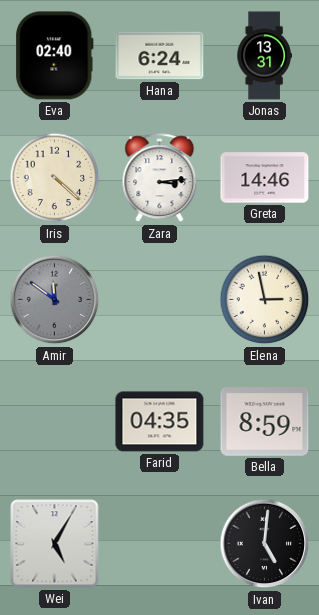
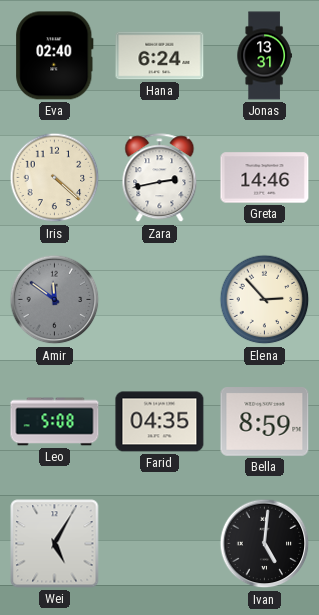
Zara: 3:14 -> 2:43 (160, 178)
Elena: 2:58 -> 2:53 (265, 300)
Leo: none -> 5:08 (55, 422)
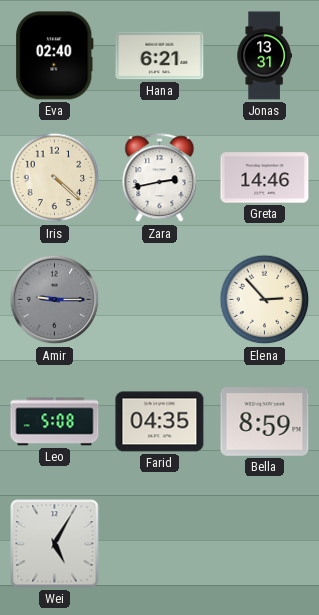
Hana: 6:24 -> 6:21 (160, 56)
Amir: 11:51 -> 9:15 (55, 300)
Ivan: 5:01 -> none (265, 544)
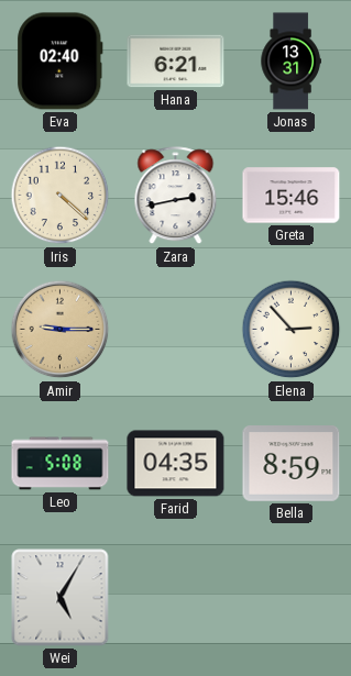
Greta: 14:46 -> 15:46 (292, 196)
Amir dial: grey -> champagne (61, 330)
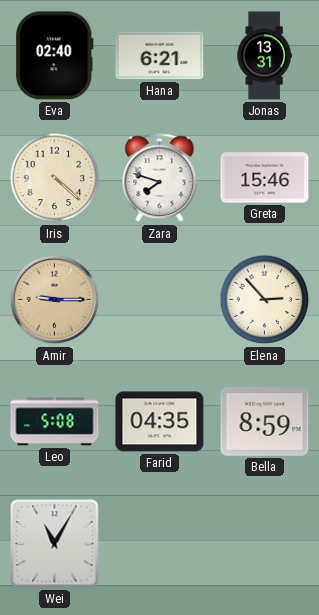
Zara: 2:43 -> 7:48 (160, 178)
Wei: 5:05 -> 11:05 (55, 544)
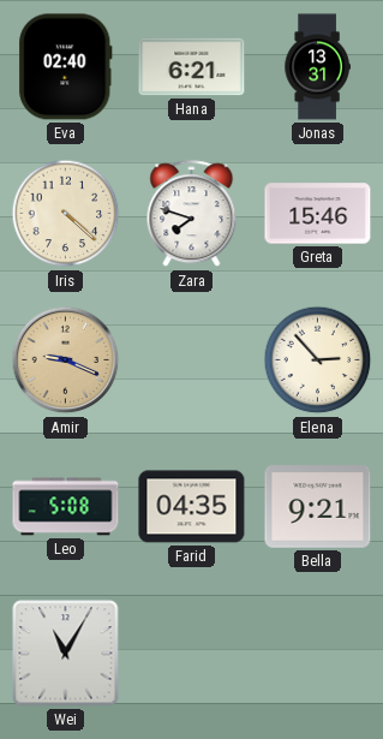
Amir: 9:15 -> 9:19 (66, 360)
Bella: 8:59 -> 9:21 (318, 507)
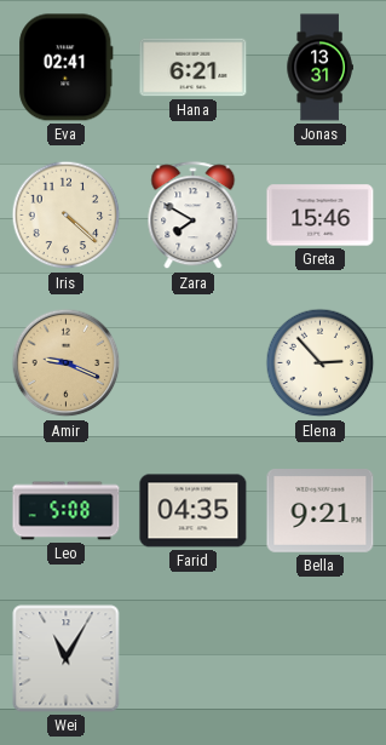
Eva: 02:40 -> 02:41 (67, 68)
Zara: 7:48 -> 7:50 (194, 216)
